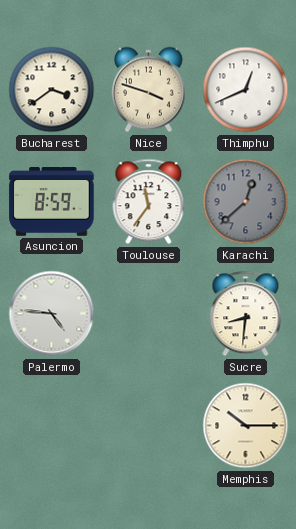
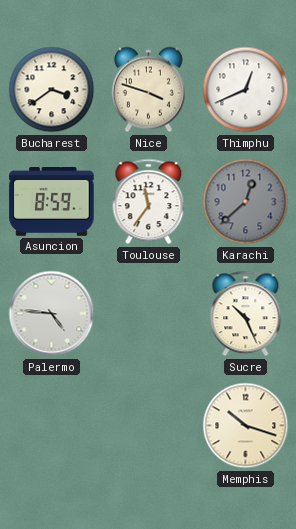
Sucre: 8:31 -> 10:26 (246, 314)
Memphis: 10:15 -> 10:18 (246, 426)
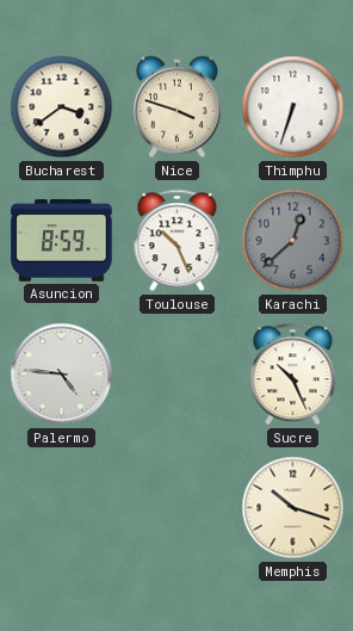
Thimphu: 12:41 -> 6:33 (293, 107)
Toulouse: 11:36 -> 10:26 (178, 241)
